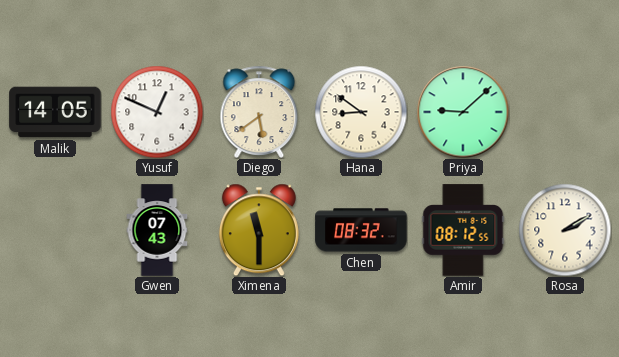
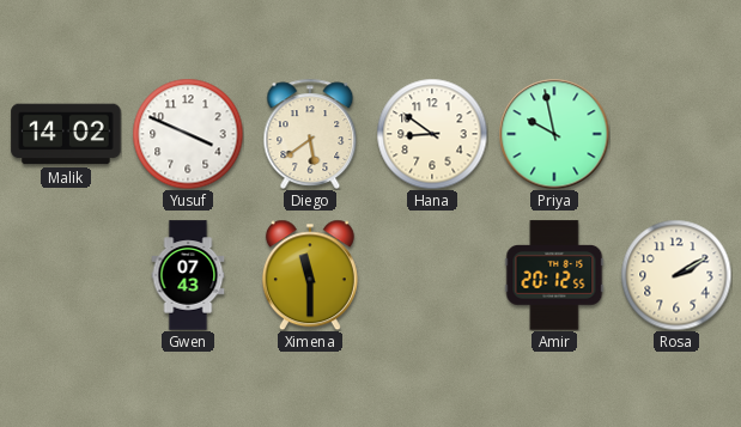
Malik: 14:05 -> 14:02 (66, 134)
Yusuf: 12:49 -> 3:49 (188, 134)
Priya: 9:08 -> 9:58 (554, 134)
Chen: 08:32 -> none (361, 230)
Amir: 08:12 -> 20:12 (554, 275)
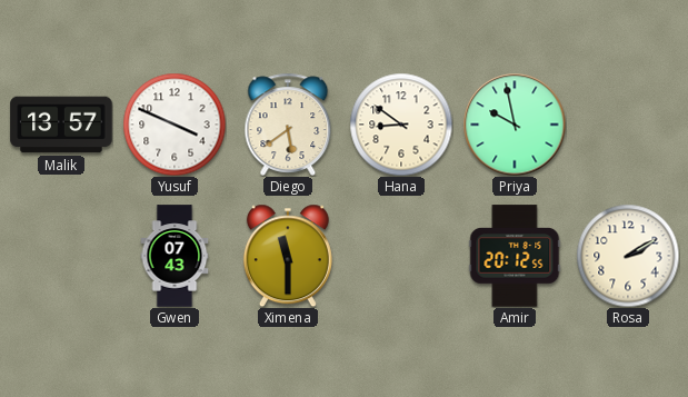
Malik: 14:02 -> 13:57 (61, 125)
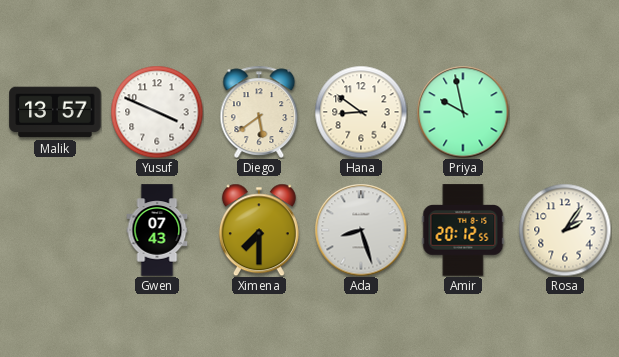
Ximena: 11:30 -> 7:30 (259, 230)
Ada: none -> 8:27 (361, 230)
Rosa: 2:10 -> 2:06 (565, 230)
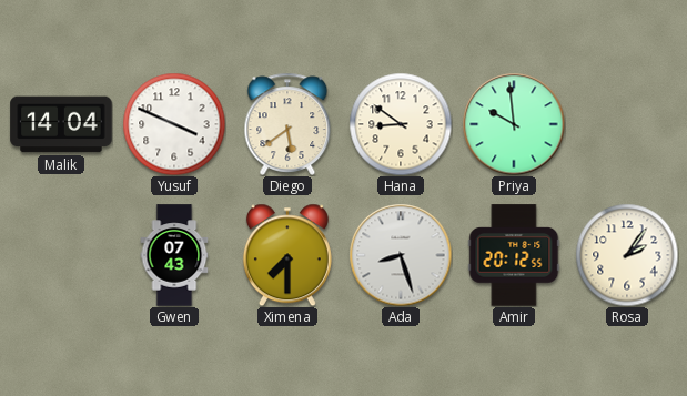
Malik: 13:57 -> 14:04 (61, 124)
Priya: 9:58 -> 9:59 (514, 124)
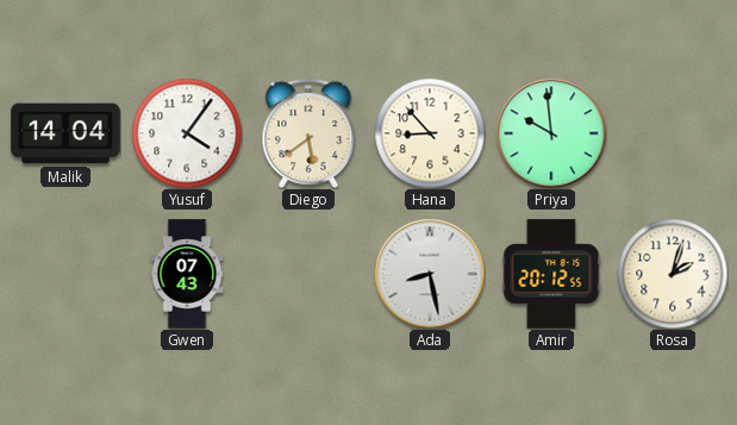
Yusuf: 3:49 -> 4:06 (187, 133)
Hana: 8:51 -> 8:53 (430, 133)
Ximena: 7:30 -> none (287, 255)
Ada: 8:27 -> 8:28 (430, 274)
Rosa: 2:06 -> 2:03 (673, 274)
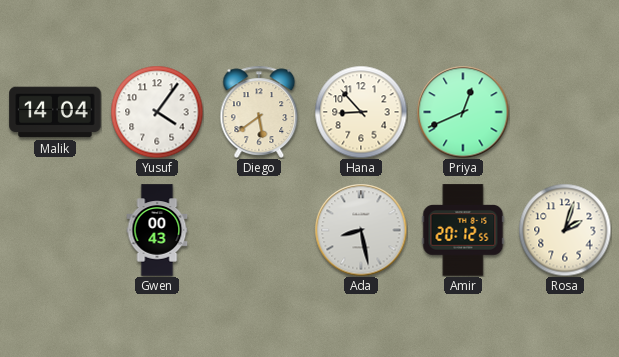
Priya: 9:59 -> 12:41 (463, 112)
Gwen: 07:43 -> 00:43 (157, 230)
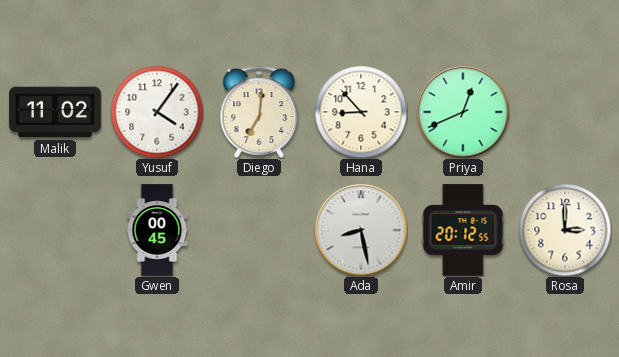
Malik: 14:04 -> 11:02 (55, 112)
Diego: 5:39 -> 7:01 (259, 112)
Gwen: 00:43 -> 00:45 (157, 230)
Rosa: 2:03 -> 3:00 (565, 230)
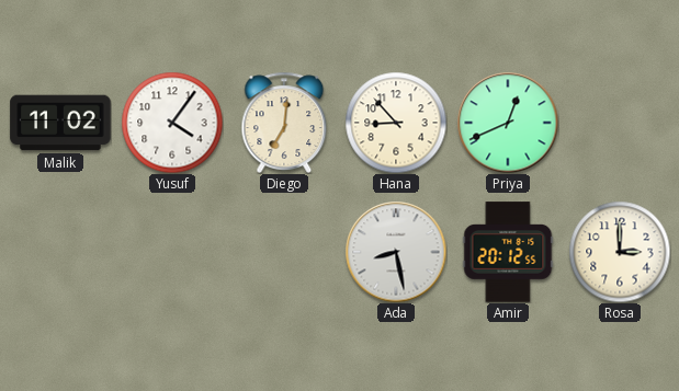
Gwen: 00:45 -> none (157, 230)
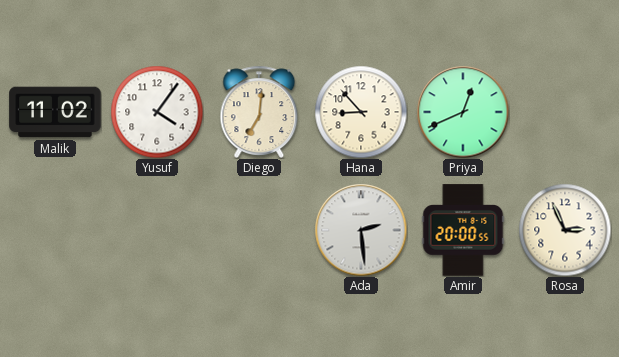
Ada: 8:28 -> 2:29 (361, 230)
Amir: 20:12 -> 20:00 (463, 230)
Rosa: 3:00 -> 2:56 (565, 230)
